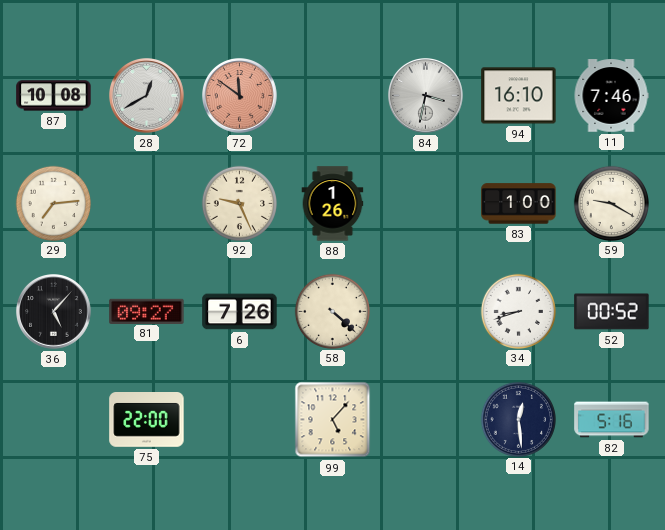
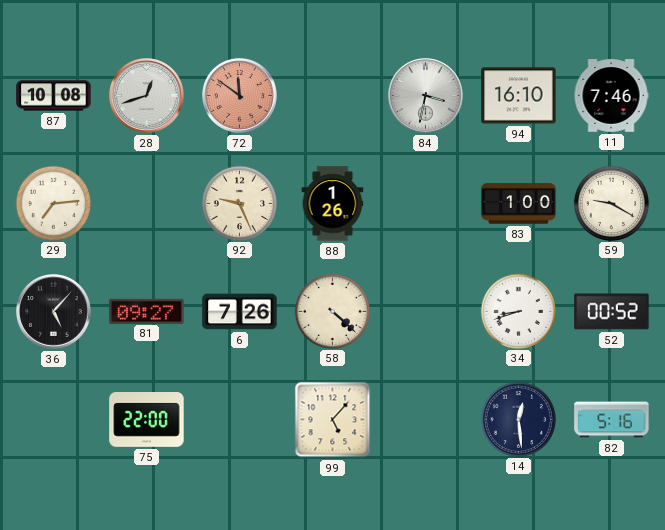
28: 12:40 -> 12:42 (147, 96)
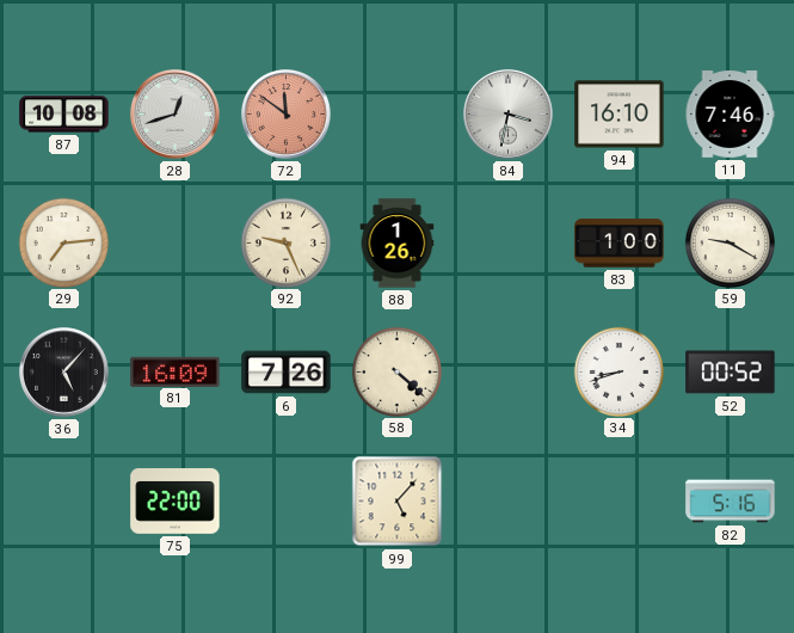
81: 09:27 -> 16:09 (176, 371)
14: 12:29 -> none (518, 419)
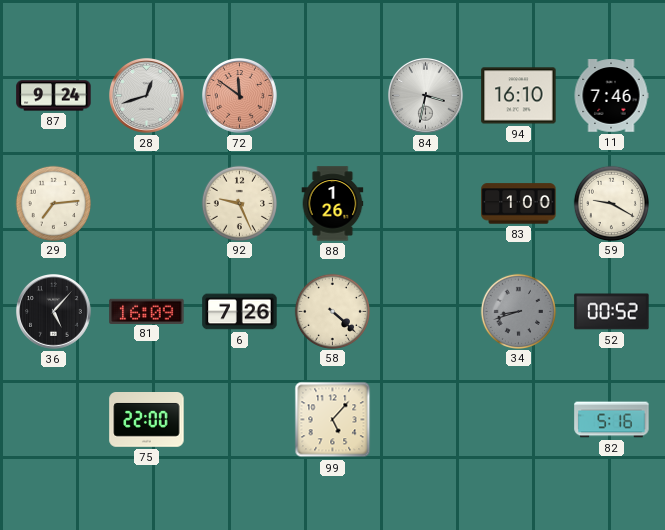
87: 10:08 -> 9:24 (54, 96)
34 dial: white -> grey (518, 311)
